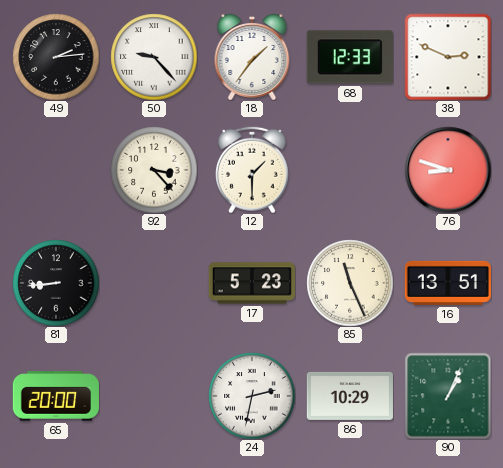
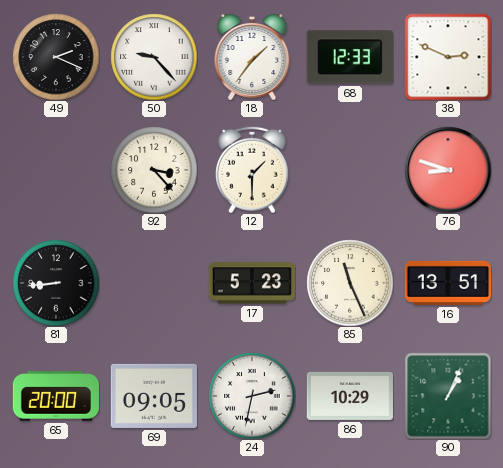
49: 2:14 -> 2:19 (56, 57)
69: none -> 09:05 (154, 396)
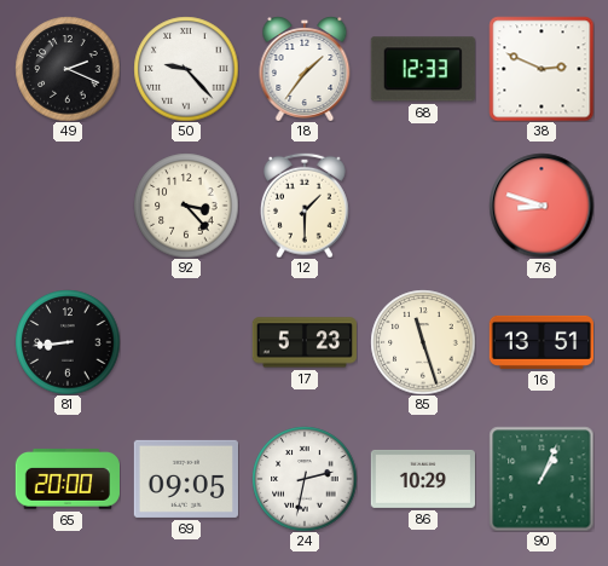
85: 11:26 -> 11:27 (423, 342)
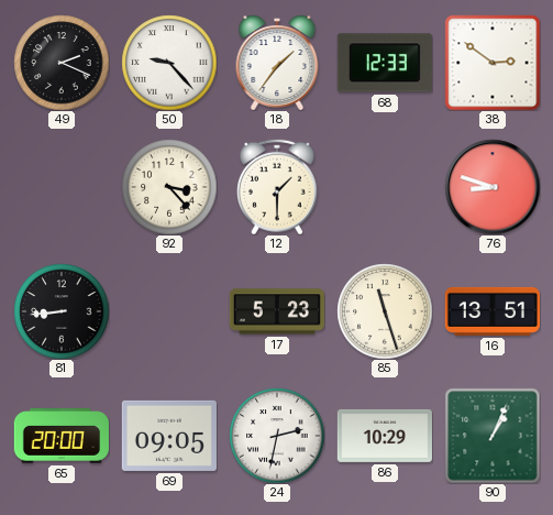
38: 2:49 -> 2:51 (493, 63)
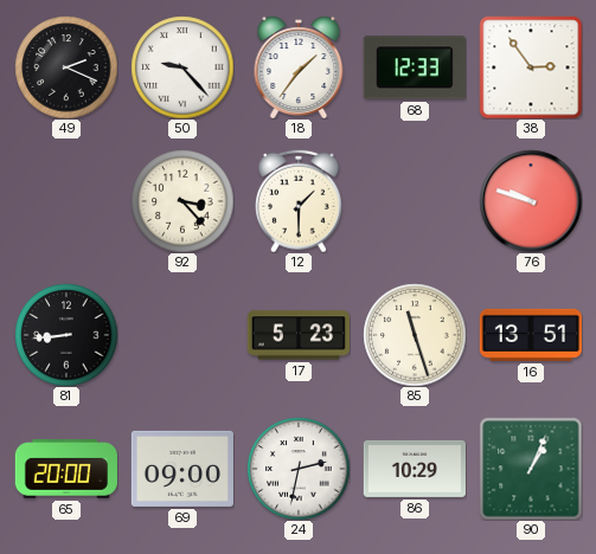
38: 2:51 -> 2:54 (531, 67)
76: 8:48 -> 9:48 (531, 201)
69: 09:05 -> 09:00 (182, 469)
